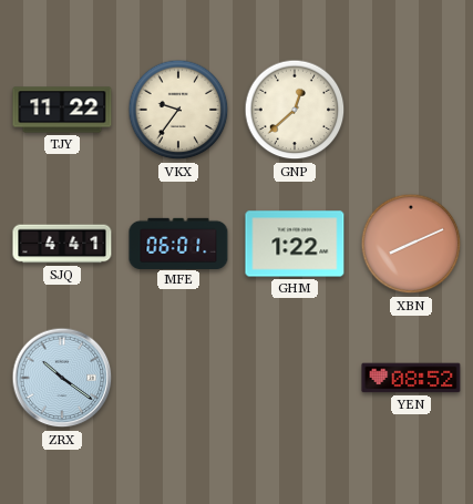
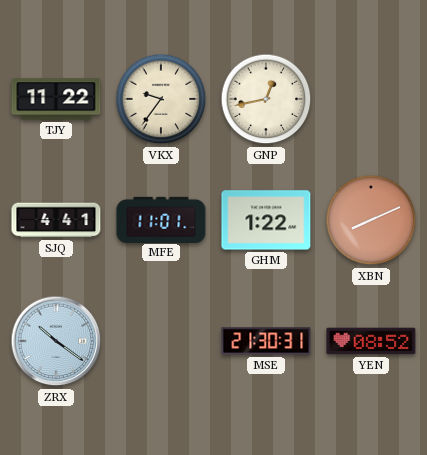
GNP: 12:38 -> 12:43 (266, 99)
MFE: 06:01 -> 11:01 (161, 219)
MSE: none -> 21:30 (266, 341)
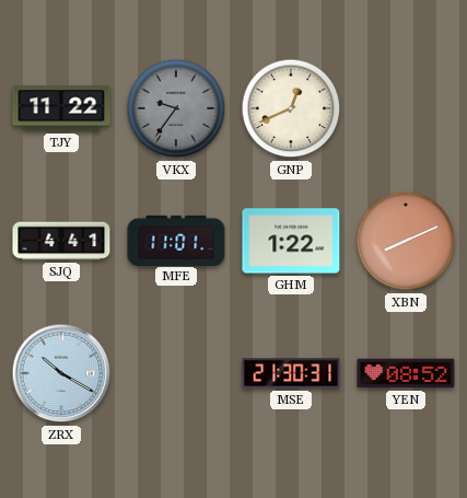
VKX dial: cream -> grey (176, 108)
GNP: 12:43 -> 12:41 (291, 108)
ZRX: 10:21 -> 10:20 (61, 373)
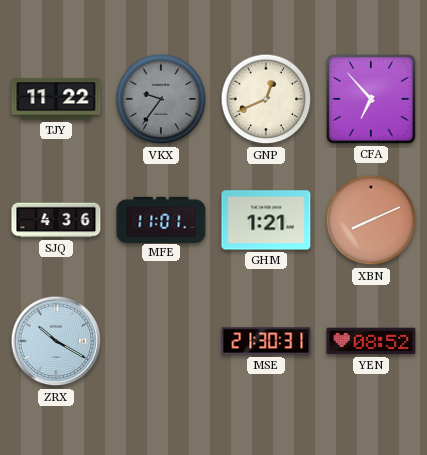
CFA: none -> 6:53 (372, 100)
SJQ: 4:41 -> 4:36 (56, 220)
GHM: 1:22 -> 1:21 (266, 220)
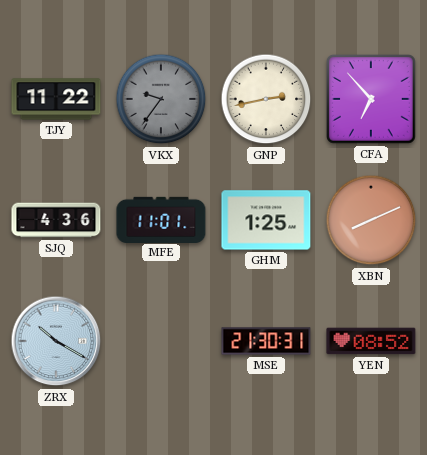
GNP: 12:41 -> 2:43 (266, 99)
GHM: 1:21 -> 1:25 (266, 220)
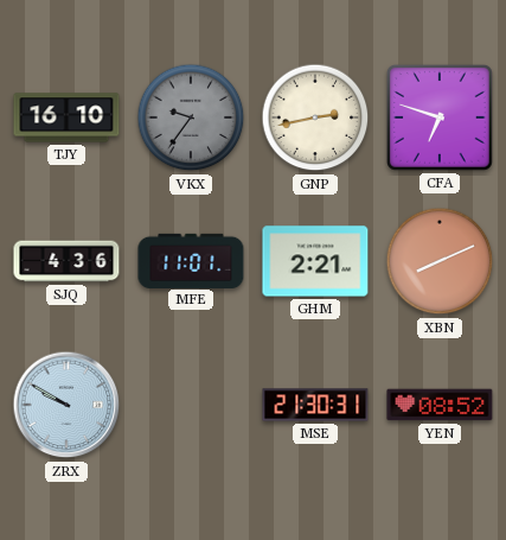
TJY: 11:22 -> 16:10 (66, 117)
CFA: 6:53 -> 6:48 (441, 119)
GHM: 1:25 -> 2:21 (315, 261)
ZRX: 10:20 -> 9:50 (66, 405)
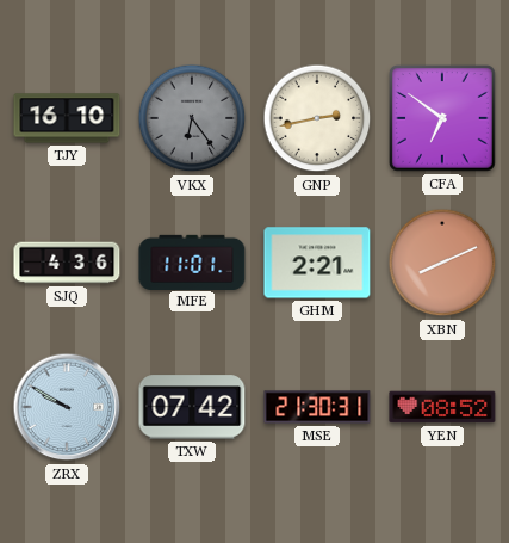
VKX: 9:36 -> 6:24 (192, 118)
CFA: 6:48 -> 6:51 (443, 119)
TXW: none -> 07:42 (192, 407)
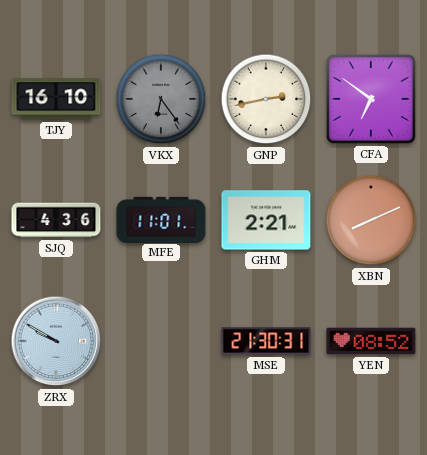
TXW: 07:42 -> none (192, 407)
